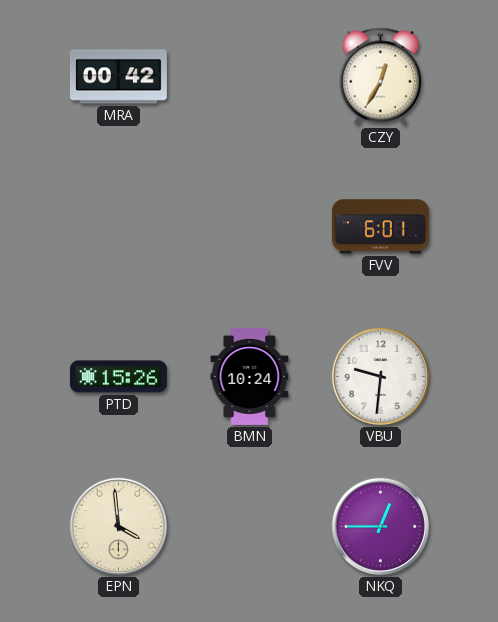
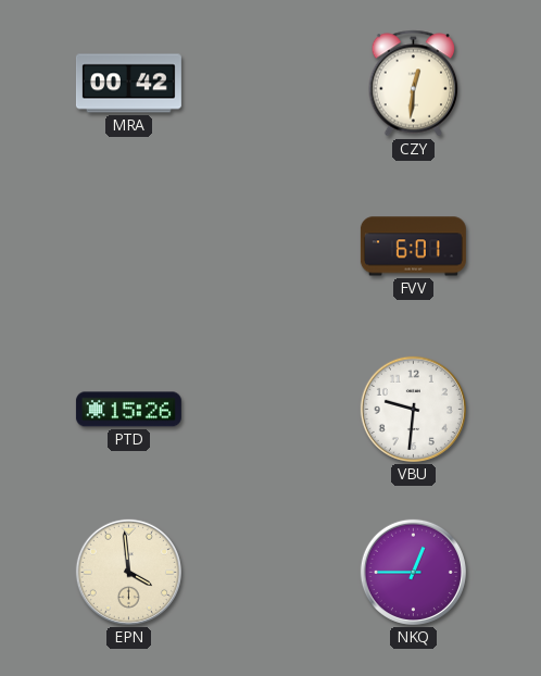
CZY: 12:35 -> 12:31 (414, 84)
BMN: 10:24 -> none (250, 376)
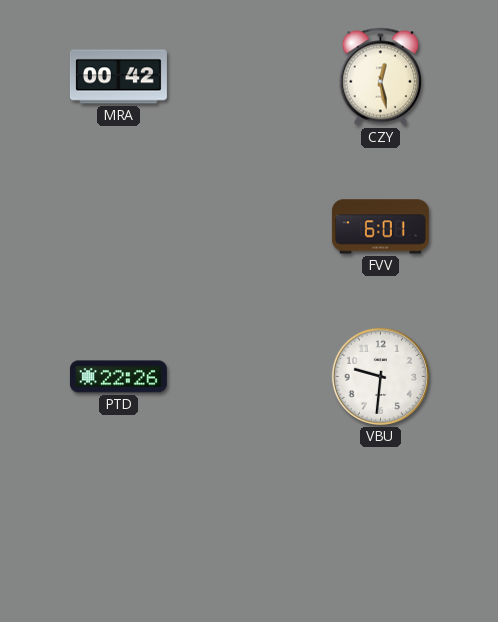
CZY: 12:31 -> 12:28 (381, 77)
PTD: 15:26 -> 22:26 (118, 377)
EPN: 3:59 -> none (128, 572)
NKQ: 12:45 -> none (413, 572)
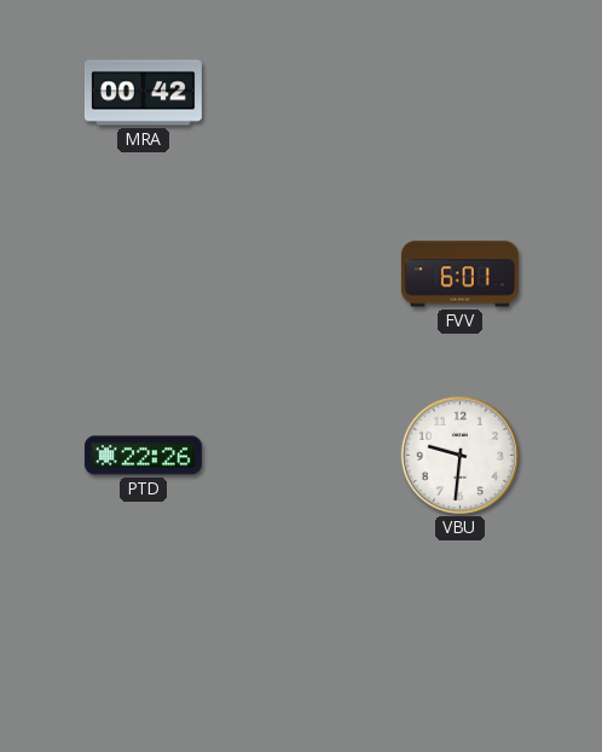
CZY: 12:28 -> none (381, 77)
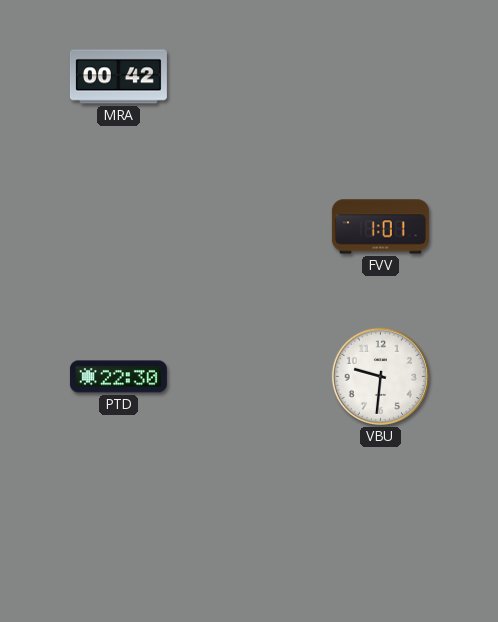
FVV: 6:01 -> 1:01 (380, 227)
PTD: 22:26 -> 22:30 (118, 377)
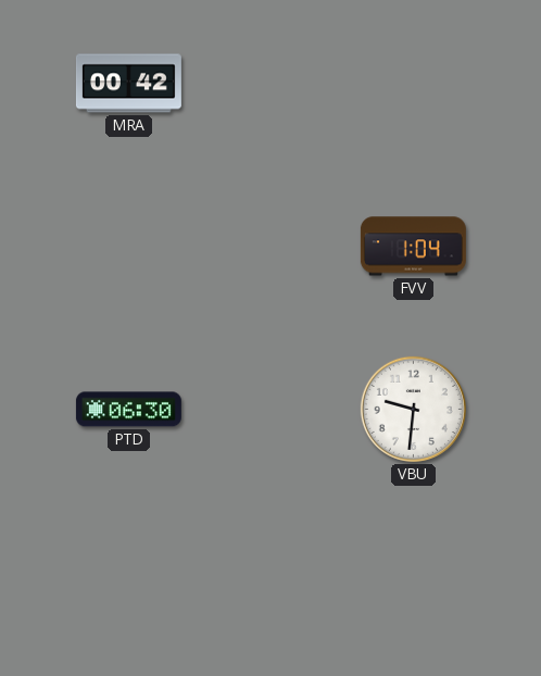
FVV: 1:01 -> 1:04 (413, 247)
PTD: 22:30 -> 06:30 (128, 410)
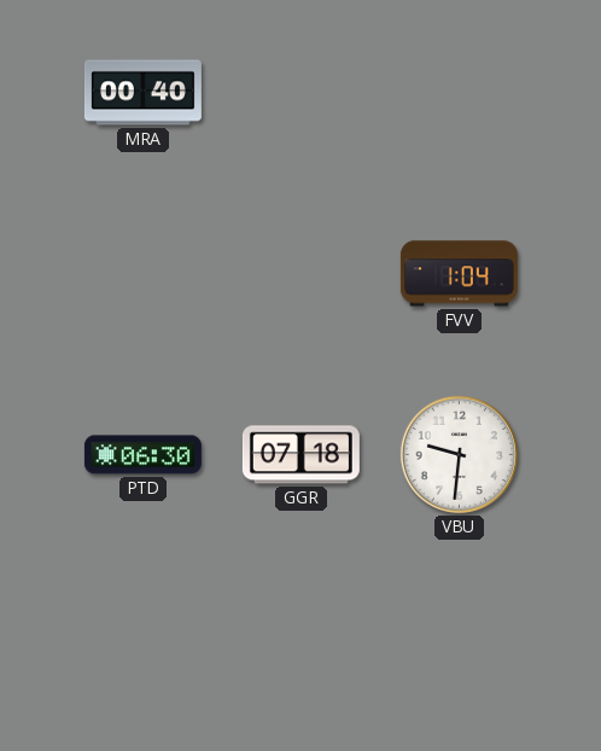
MRA: 00:42 -> 00:40 (142, 93)
GGR: none -> 07:18 (300, 455)
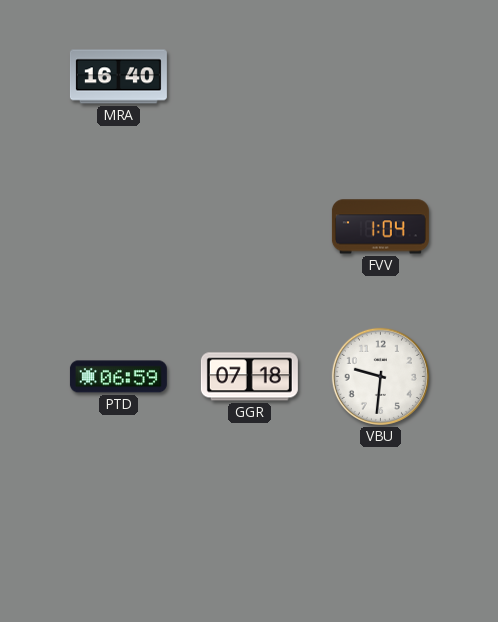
MRA: 00:40 -> 16:40 (118, 77)
PTD: 06:30 -> 06:59 (118, 377)
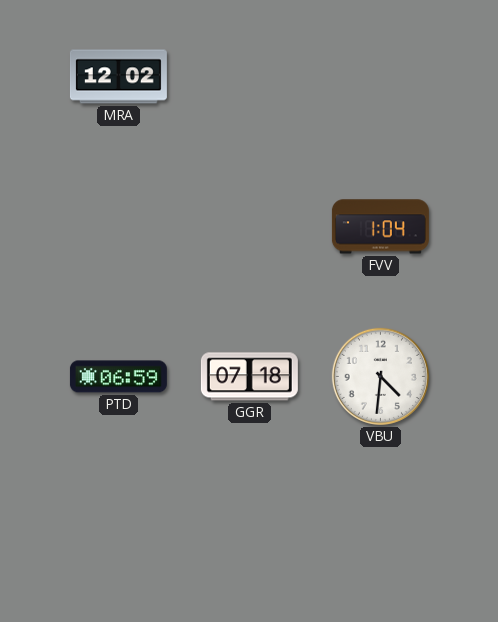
MRA: 16:40 -> 12:02 (118, 77)
VBU: 9:31 -> 4:31 (380, 376)
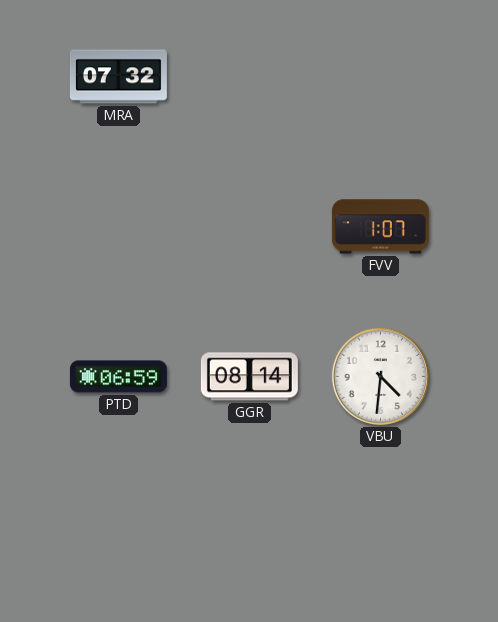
MRA: 12:02 -> 07:32 (118, 77)
FVV: 1:04 -> 1:07 (380, 227)
GGR: 07:18 -> 08:14 (249, 377)
